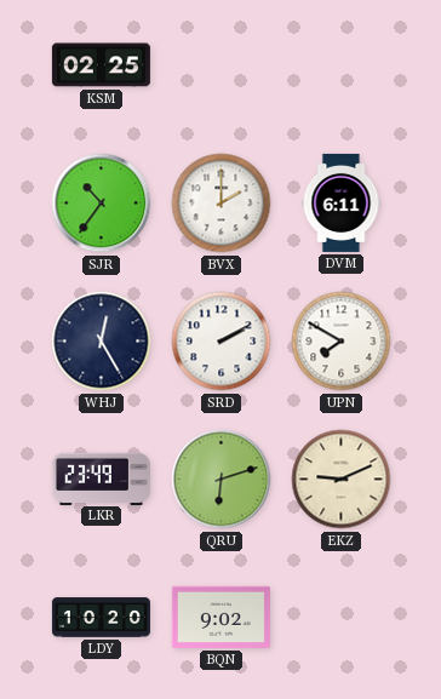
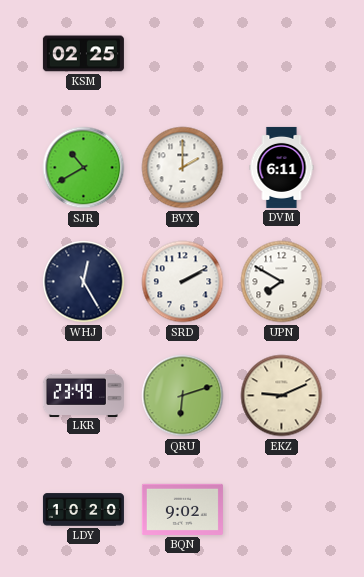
SJR: 10:36 -> 10:40 (84, 168)
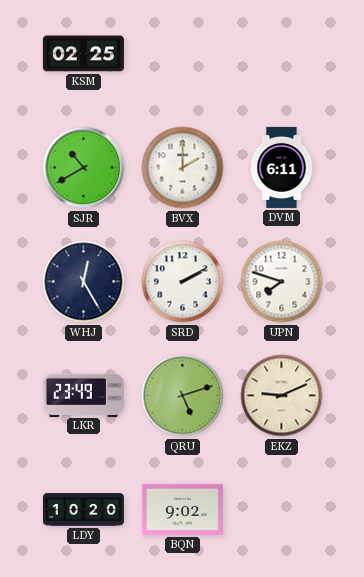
UPN: 7:50 -> 7:48 (282, 282)
QRU: 6:12 -> 5:12 (183, 396)
